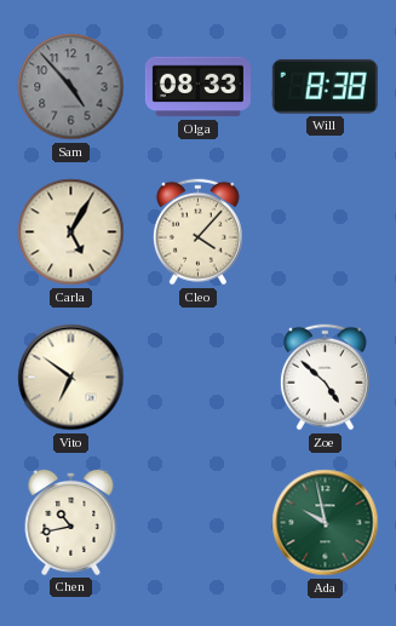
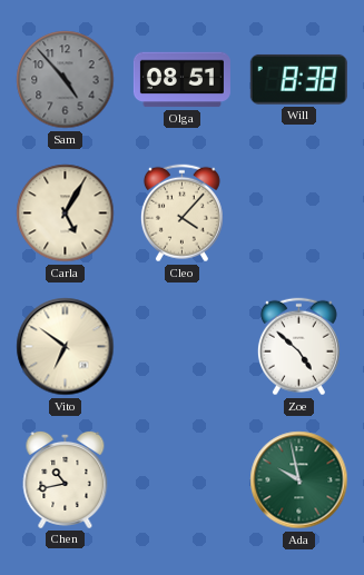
Olga: 08:33 -> 08:51 (181, 80)
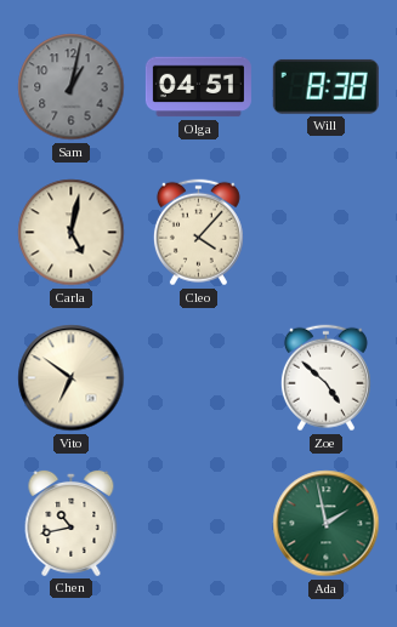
Sam: 4:53 -> 1:02 (72, 87)
Olga: 08:51 -> 04:51 (198, 87)
Carla: 5:05 -> 5:02 (72, 233)
Ada: 9:58 -> 1:58 (327, 524)
